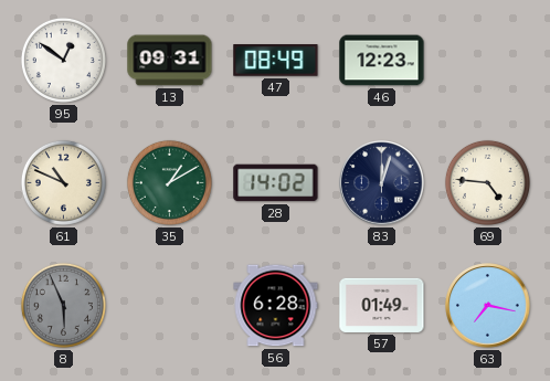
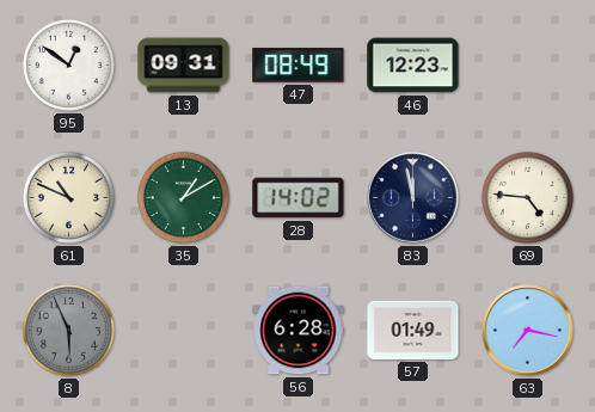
83: 12:03 -> 11:58 (413, 198)
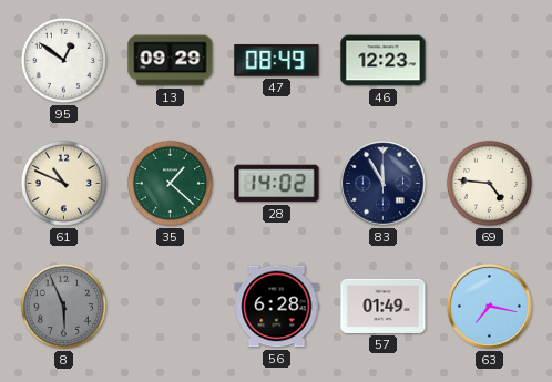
13: 09:31 -> 09:29 (171, 61)
35: 1:10 -> 1:22 (170, 183)
83: 11:58 -> 11:55 (384, 184)
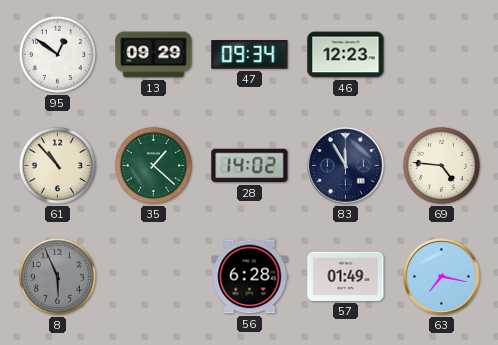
47: 08:49 -> 09:34 (250, 55)
61: 10:49 -> 10:53 (57, 165)
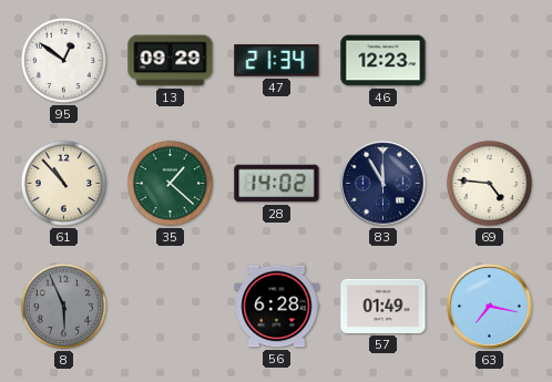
47: 09:34 -> 21:34 (277, 61)
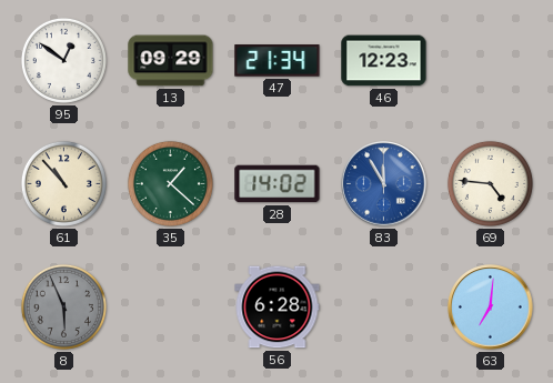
83 dial: navy -> blue (384, 184)
57: 01:49 -> none (384, 306)
63: 7:17 -> 7:01 (491, 308)
